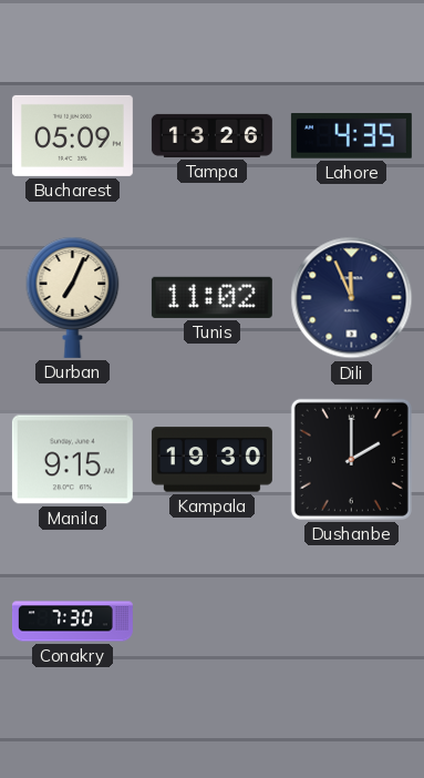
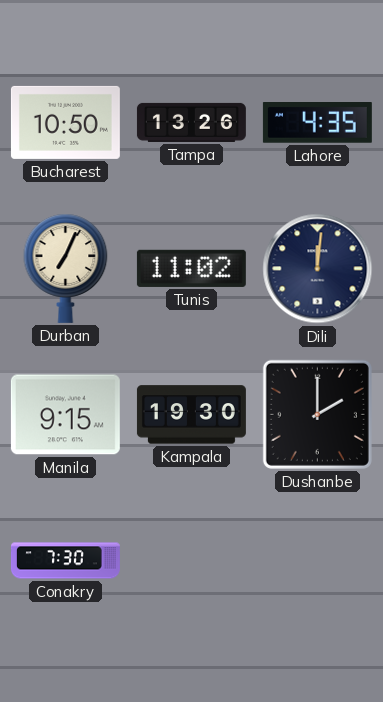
Bucharest: 05:09 -> 10:50 (65, 122)
Dili: 11:56 -> 12:01 (318, 269)
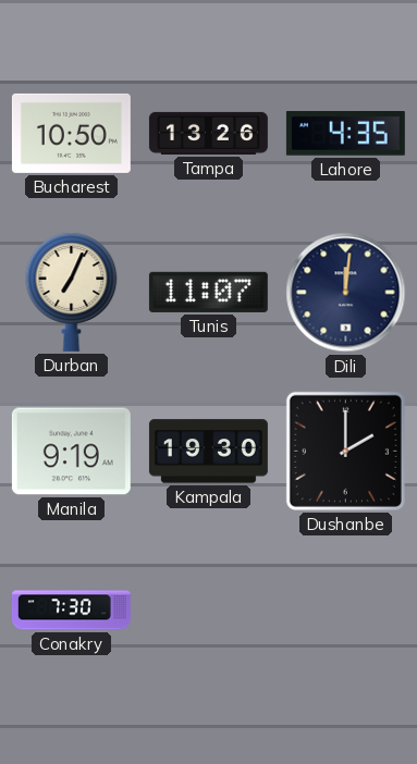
Tunis: 11:02 -> 11:07 (208, 292)
Manila: 9:15 -> 9:19 (71, 452)
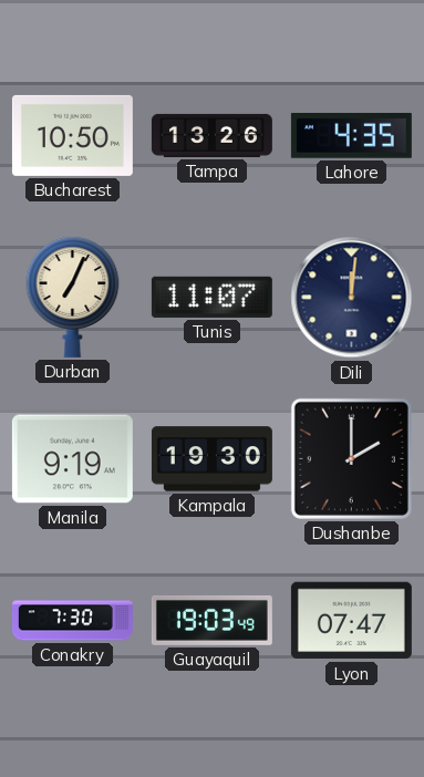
Guayaquil: none -> 19:03 (211, 620)
Lyon: none -> 07:47 (351, 621)
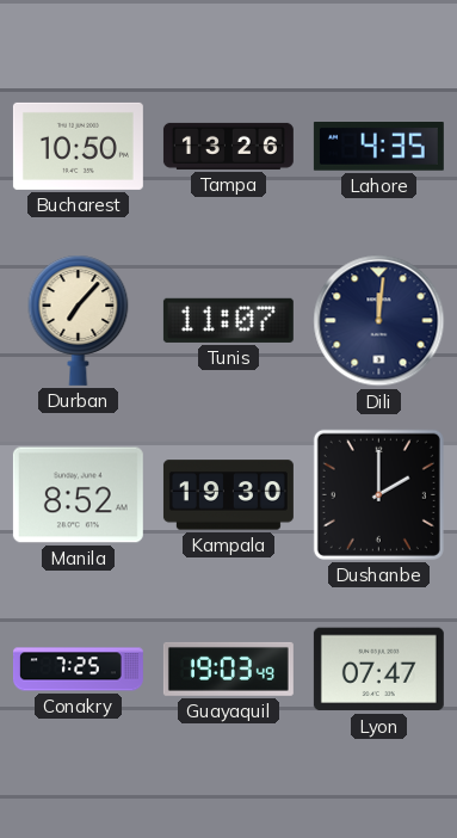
Durban: 7:04 -> 7:07 (79, 320)
Manila: 9:19 -> 8:52 (78, 495)
Conakry: 7:30 -> 7:25 (78, 670)
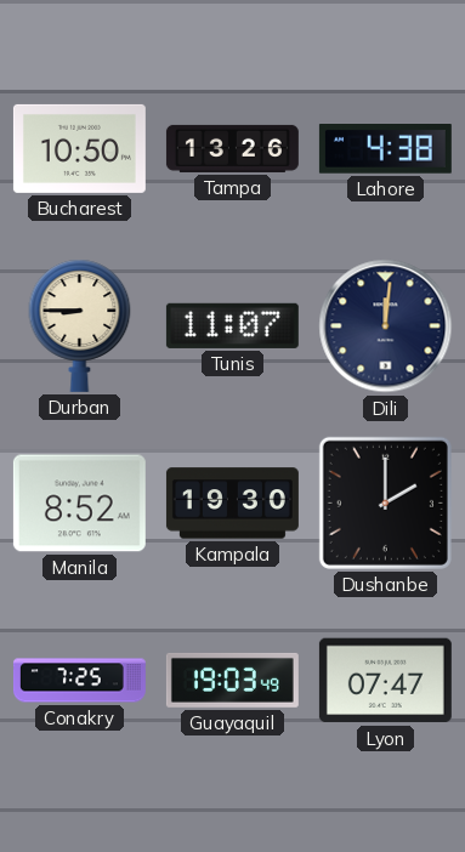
Lahore: 4:35 -> 4:38 (385, 149)
Durban: 7:07 -> 8:45 (80, 325)
